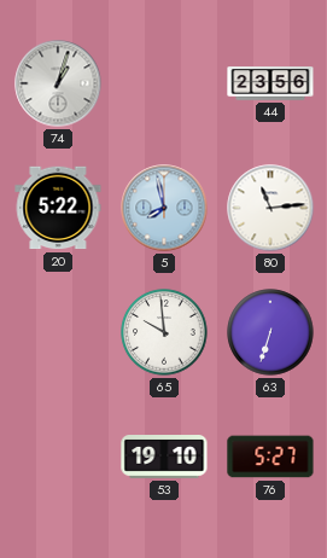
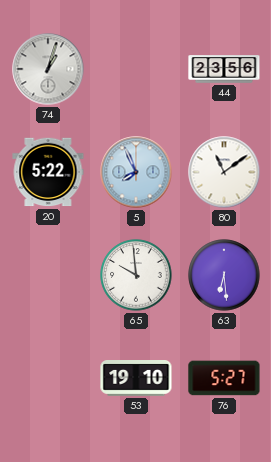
5: 7:58 -> 7:56 (136, 172)
80: 11:14 -> 11:09 (224, 172)
63: 6:33 -> 6:29 (224, 275)
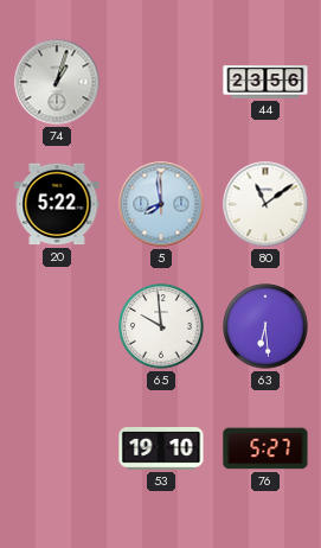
5: 7:56 -> 7:59 (161, 204)
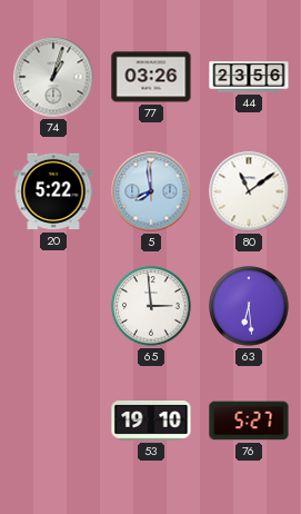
77: none -> 03:26 (151, 77)
65: 9:59 -> 2:59 (151, 306)
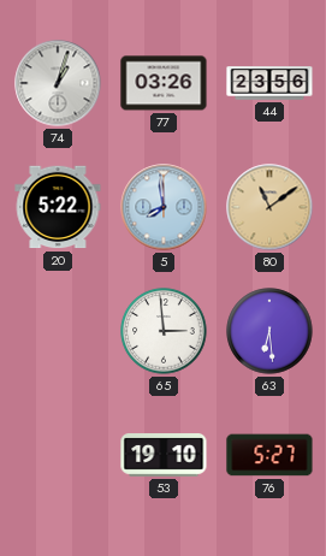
80 dial: white -> champagne (269, 207)
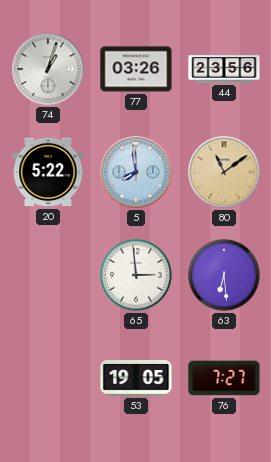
53: 19:10 -> 19:05 (136, 379)
76: 5:27 -> 7:27 (224, 378)
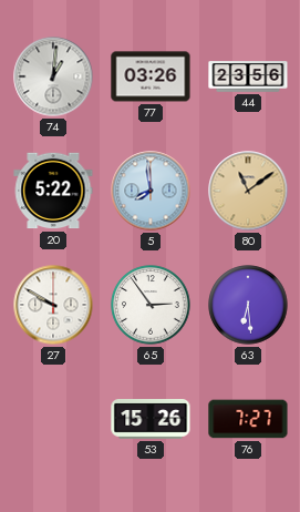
74: 1:03 -> 1:01 (53, 76)
27: none -> 9:50 (53, 305)
65: 2:59 -> 2:54 (151, 305)
53: 19:05 -> 15:26 (151, 420)
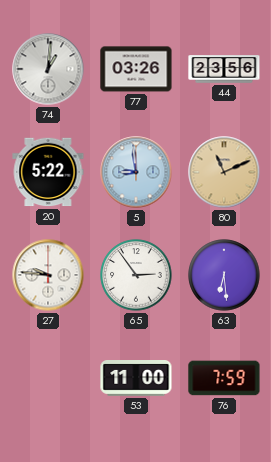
5: 7:59 -> 8:59 (136, 172)
80: 11:09 -> 11:11 (224, 172)
27: 9:50 -> 9:46 (48, 275)
53: 15:26 -> 11:00 (136, 379)
76: 7:27 -> 7:59 (224, 378)
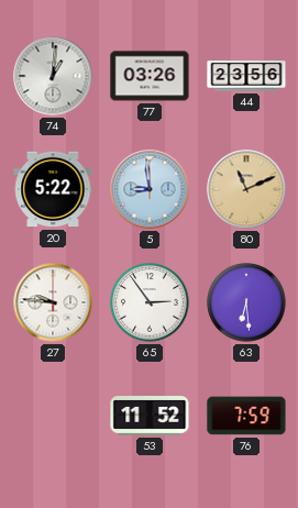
53: 11:00 -> 11:52 (150, 417)
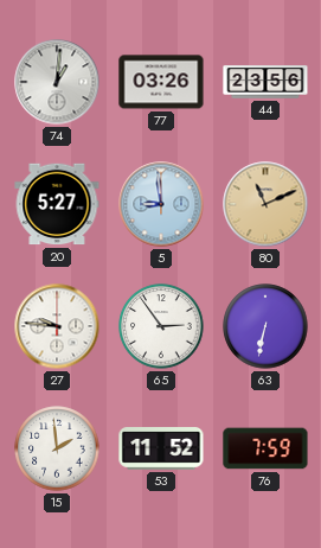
20: 5:22 -> 5:27 (57, 204)
63: 6:29 -> 6:32 (265, 326)
15: none -> 1:59 (57, 448)
